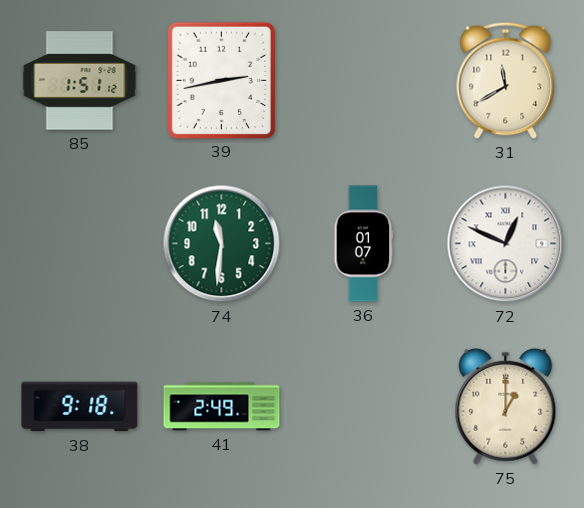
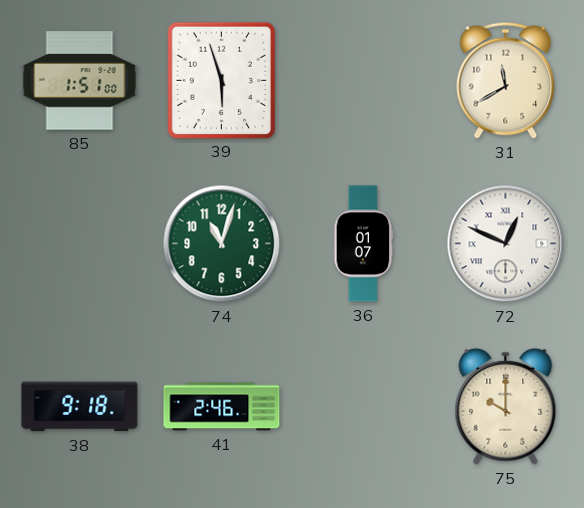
85: 1:51:12 -> 1:51:00 (80, 81)
39: 2:43 -> 5:57 (221, 80)
74: 11:31 -> 11:03 (222, 244)
41: 2:49 -> 2:46 (222, 407)
75: 1:00 -> 10:00 (506, 406)
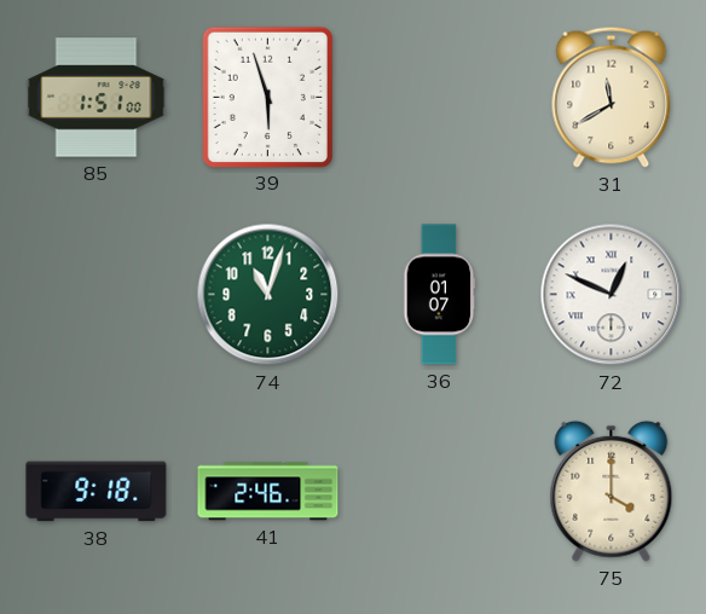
75: 10:00 -> 4:00 (612, 491)
